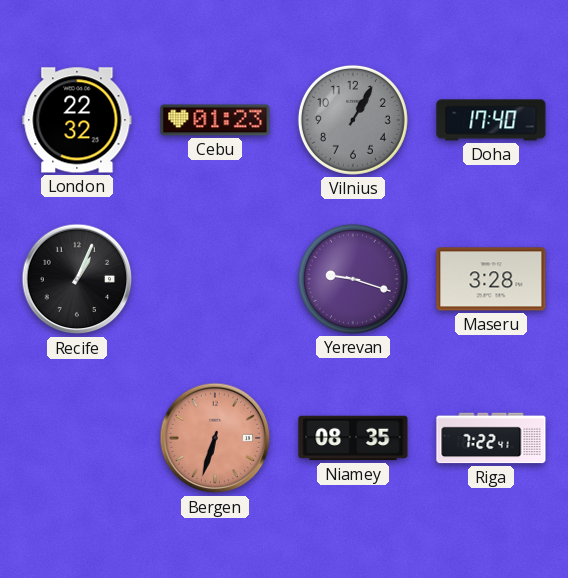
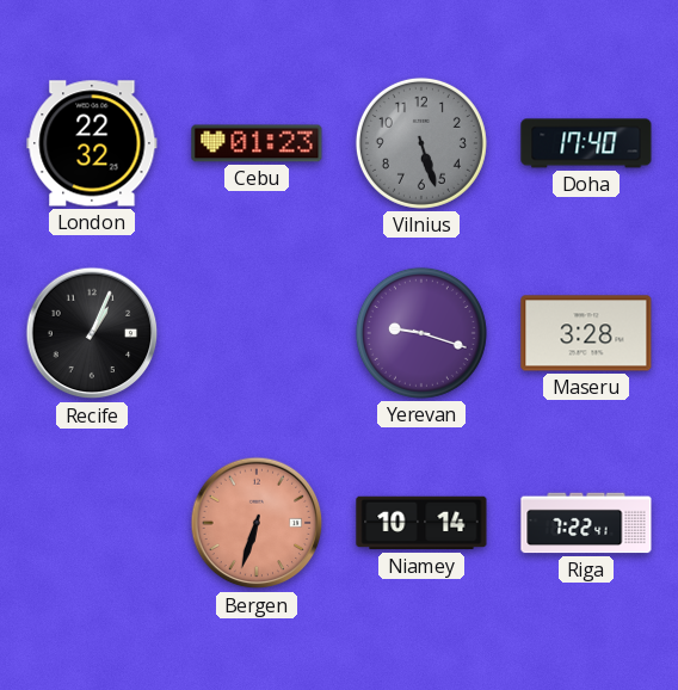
Vilnius: 1:05 -> 5:27 (421, 143)
Niamey: 08:35 -> 10:14 (421, 523)
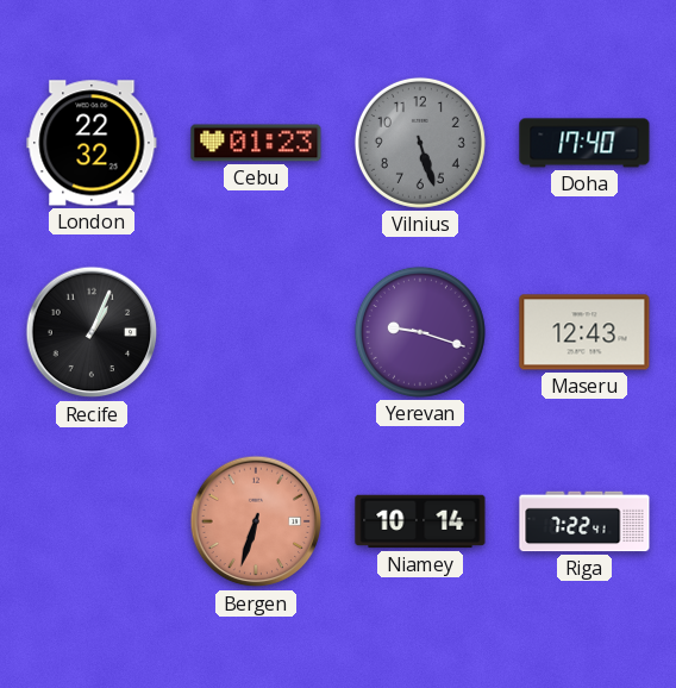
Maseru: 3:28 -> 12:43 (584, 332)
